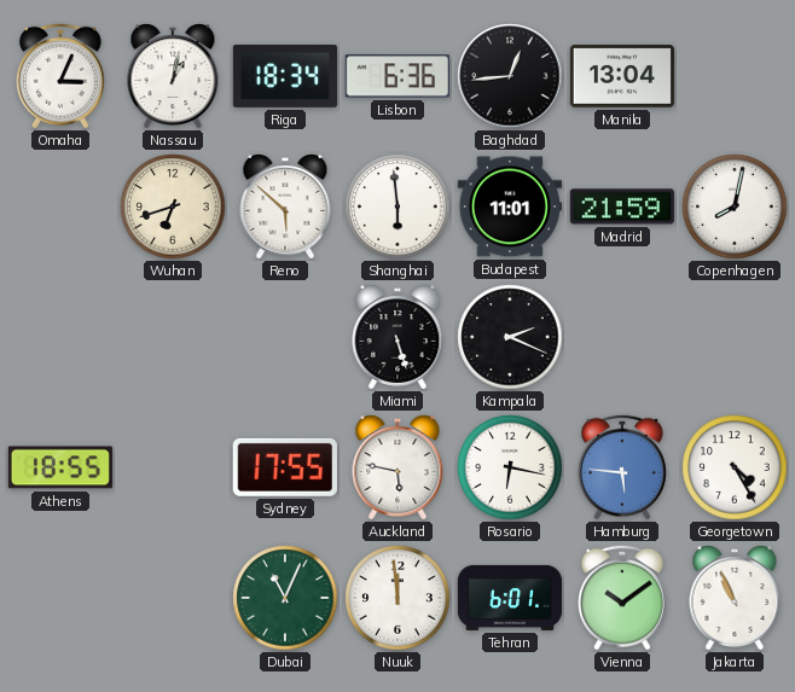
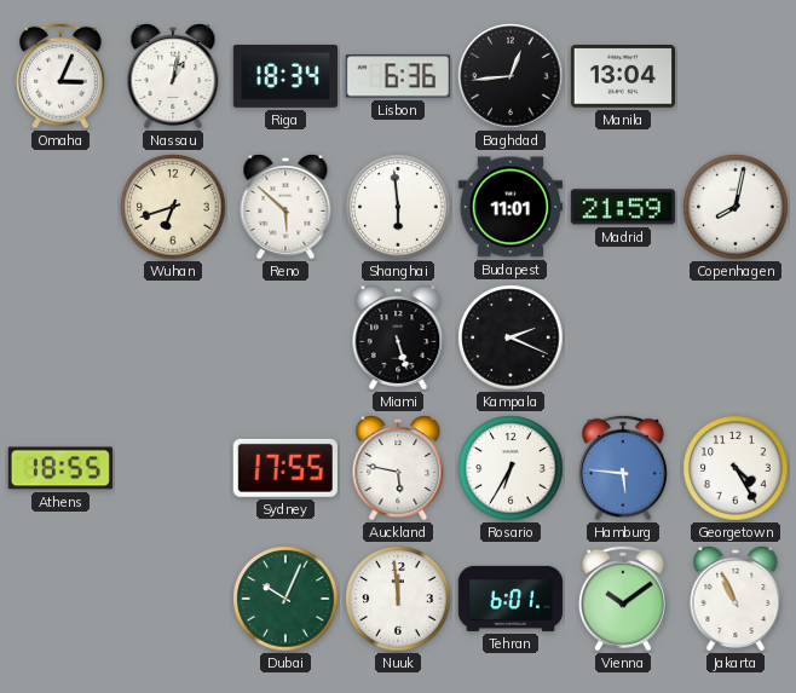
Rosario: 6:17 -> 6:35 (511, 468)
Dubai: 11:04 -> 10:04 (285, 599)
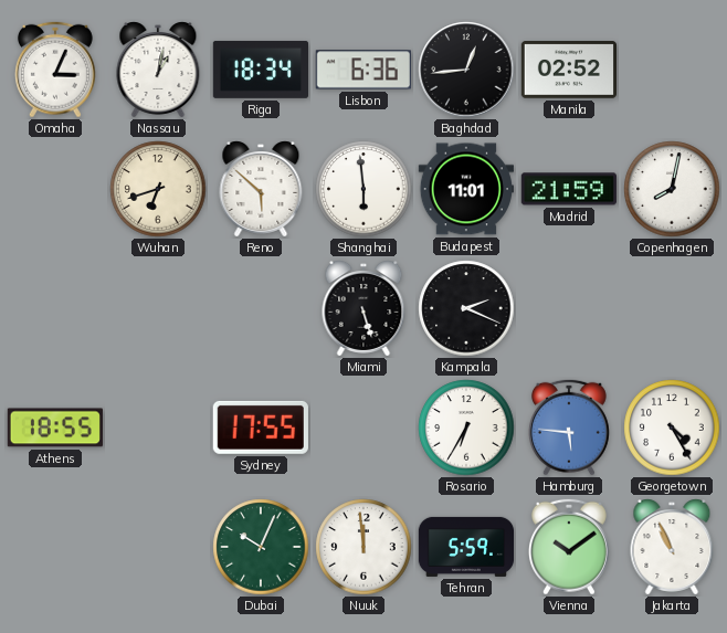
Manila: 13:04 -> 02:52 (568, 70)
Auckland: 5:47 -> none (398, 468)
Tehran: 6:01 -> 5:59 (466, 547)
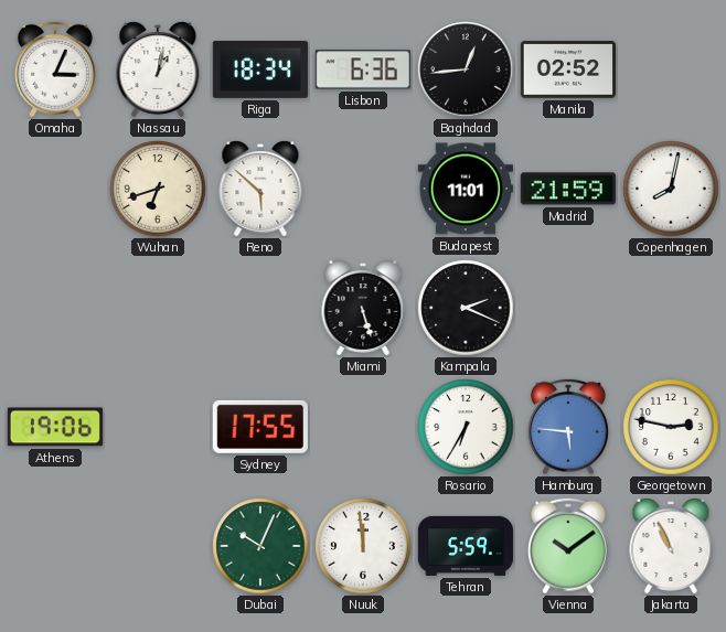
Shanghai: 5:59 -> none (363, 189)
Athens: 18:55 -> 19:06 (54, 427)
Georgetown: 4:25 -> 2:47 (671, 427)
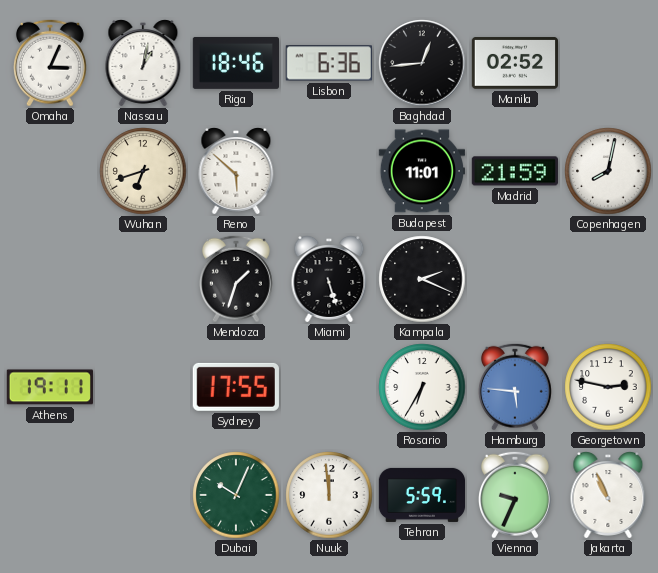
Riga: 18:34 -> 18:46 (235, 63)
Mendoza: none -> 1:33 (236, 279)
Athens: 19:06 -> 19:11 (49, 387)
Vienna: 10:09 -> 9:34 (515, 495)
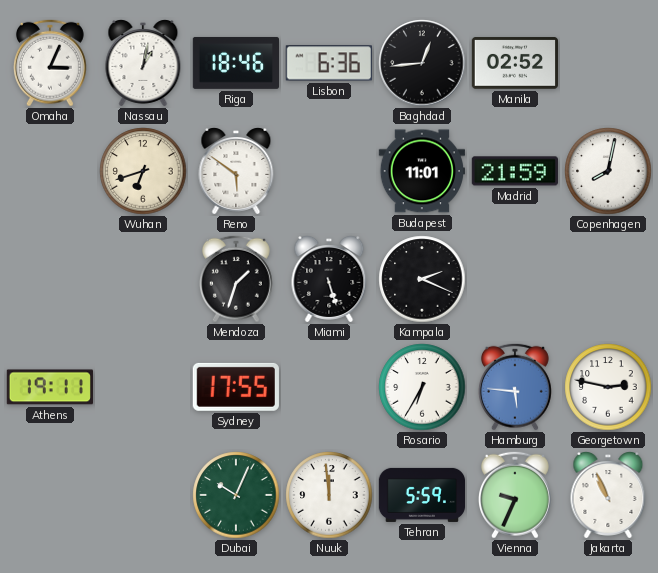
Reno: 5:52 -> 5:51 (236, 171)
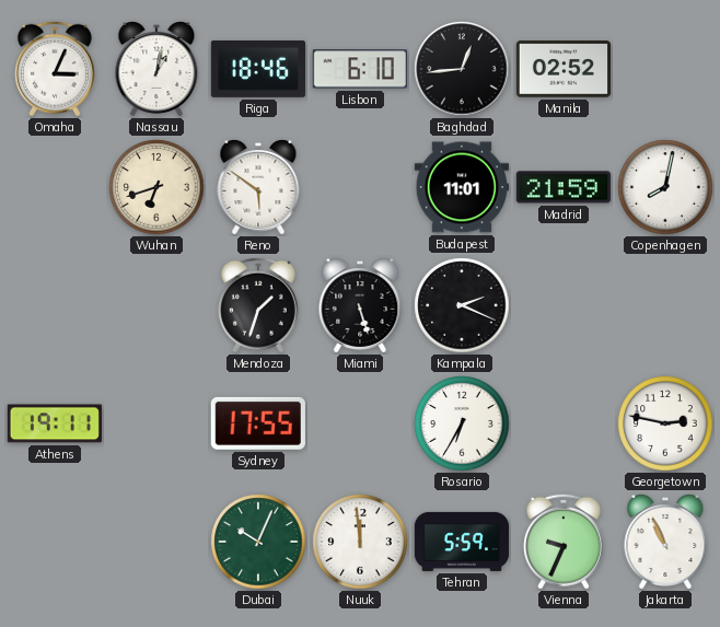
Lisbon: 6:36 -> 6:10 (360, 69)
Hamburg: 5:46 -> none (515, 387)
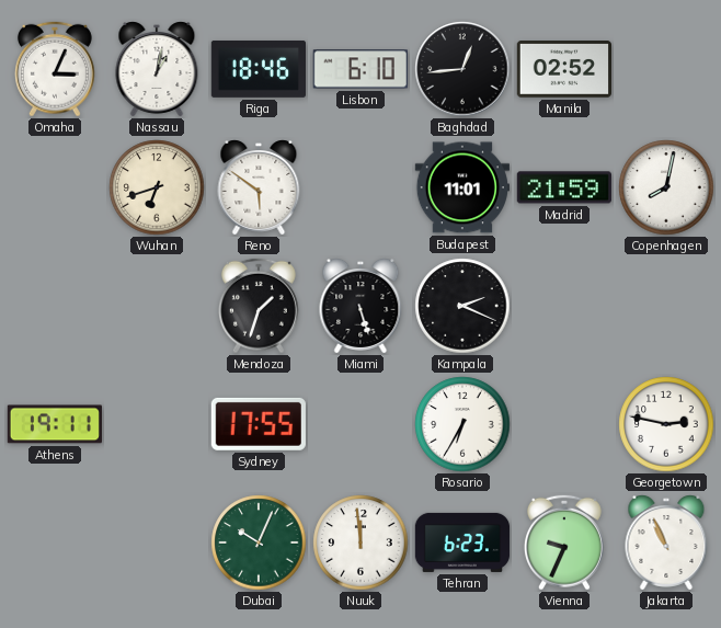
Tehran: 5:59 -> 6:23 (462, 543)
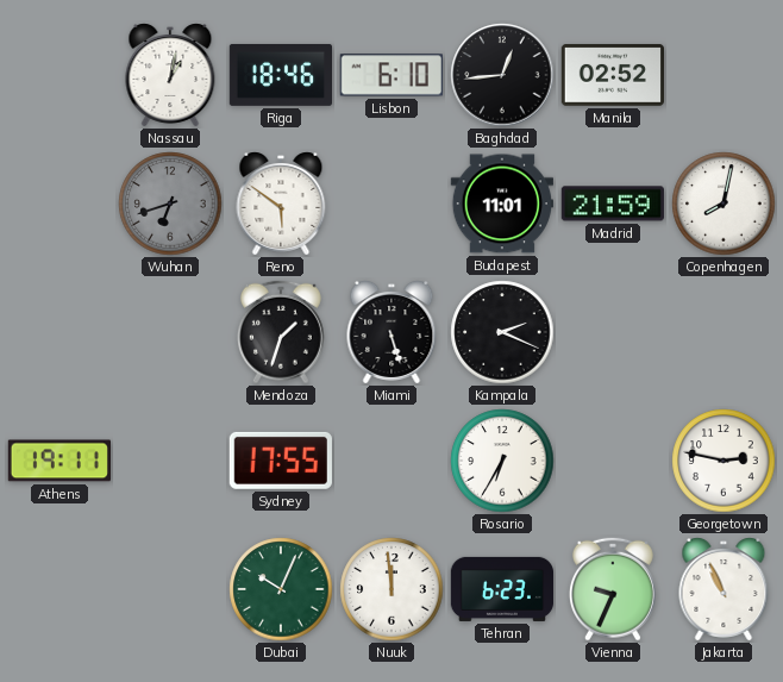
Omaha: 3:04 -> none (55, 69)
Wuhan dial: cream -> grey (170, 204)
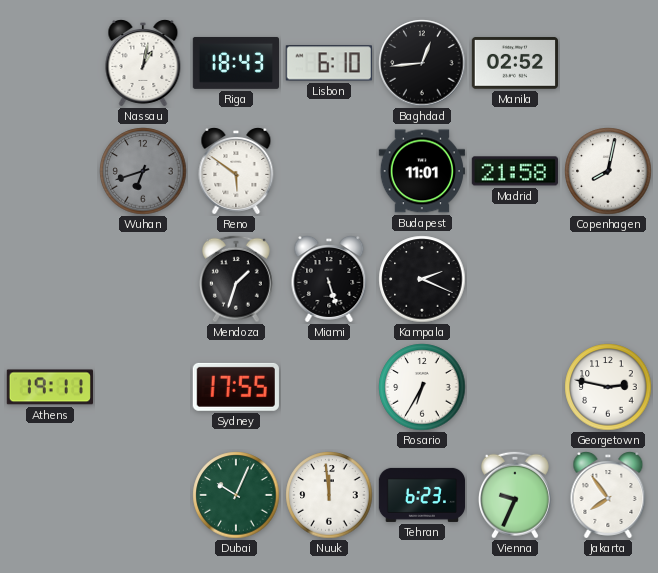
Riga: 18:46 -> 18:43 (235, 63)
Madrid: 21:59 -> 21:58 (515, 171)
Jakarta: 10:56 -> 7:54 (608, 495)
